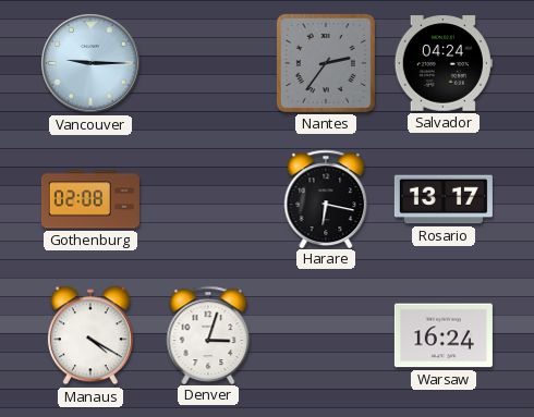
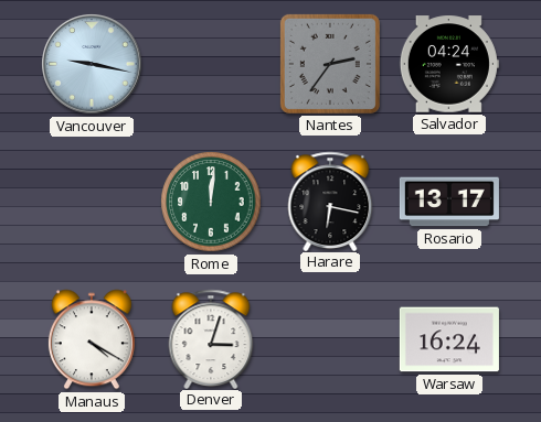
Vancouver: 9:15 -> 9:17 (92, 64)
Gothenburg: 02:08 -> none (90, 199)
Rome: none -> 12:01 (211, 202)
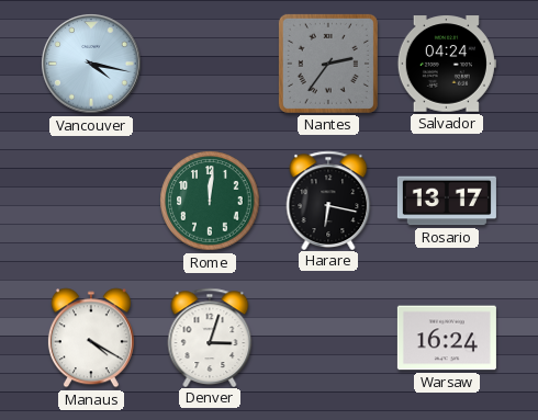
Vancouver: 9:17 -> 4:17 (91, 64)
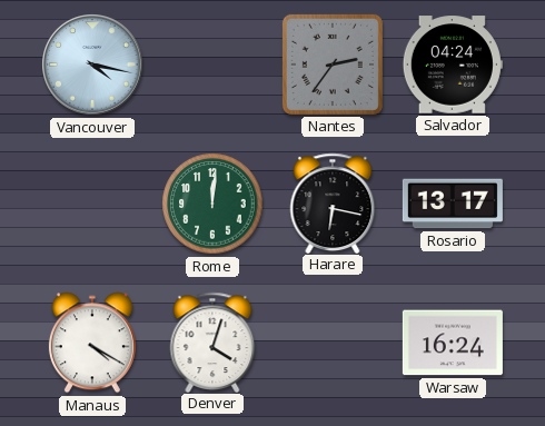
Denver: 3:03 -> 4:03 (212, 341)
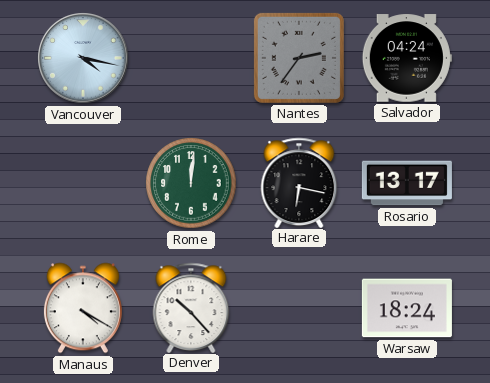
Denver: 4:03 -> 10:23 (191, 307)
Warsaw: 16:24 -> 18:24 (407, 308)
